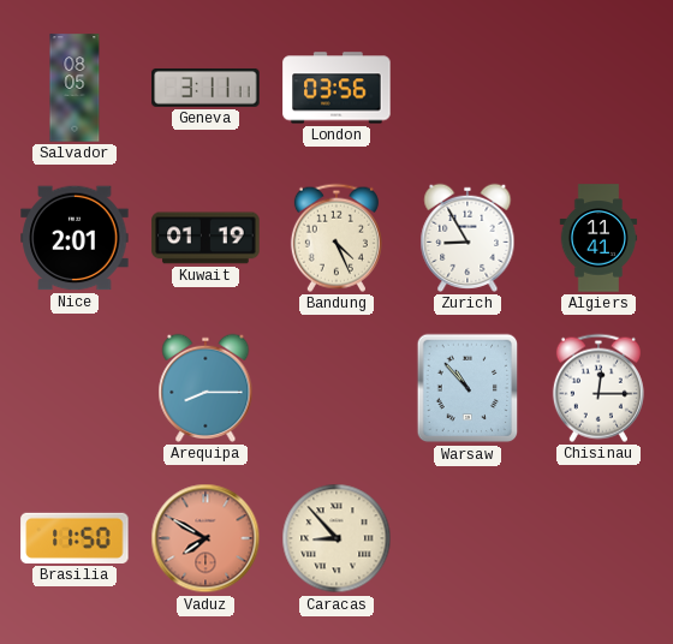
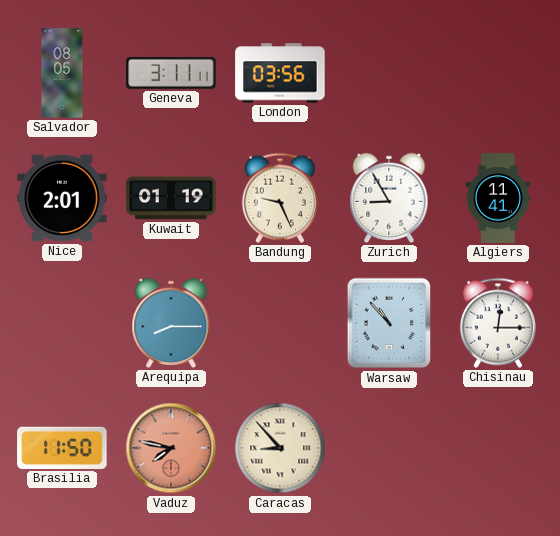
Bandung: 4:26 -> 9:26 (280, 198)
Vaduz: 7:50 -> 7:47 (171, 448)
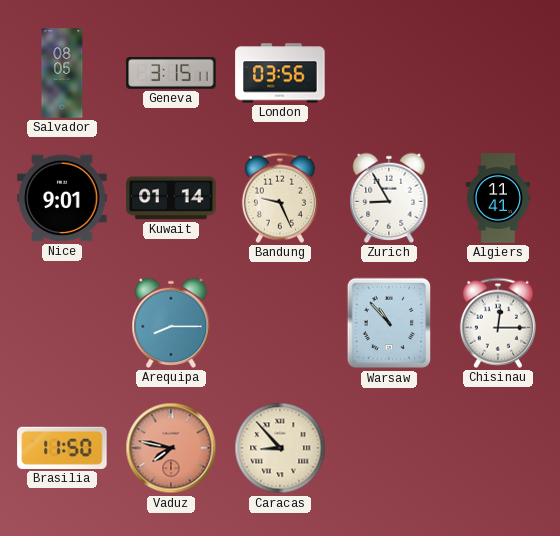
Geneva: 3:11 -> 3:15 (171, 73)
Nice: 2:01 -> 9:01 (62, 198)
Kuwait: 01:19 -> 01:14 (171, 198)
